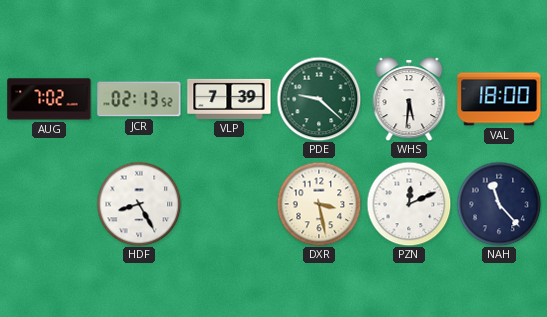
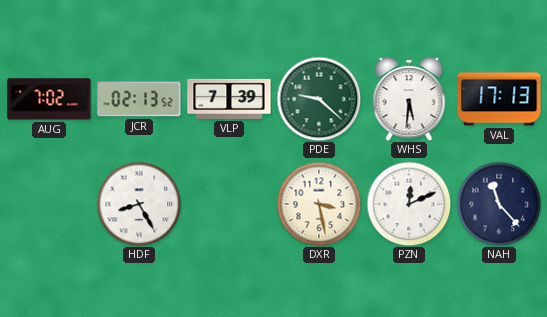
VAL: 18:00 -> 17:13 (499, 99)
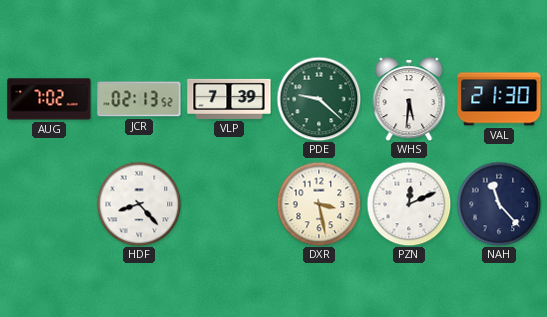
VAL: 17:13 -> 21:30 (499, 99)
HDF: 8:25 -> 8:23 (139, 204)
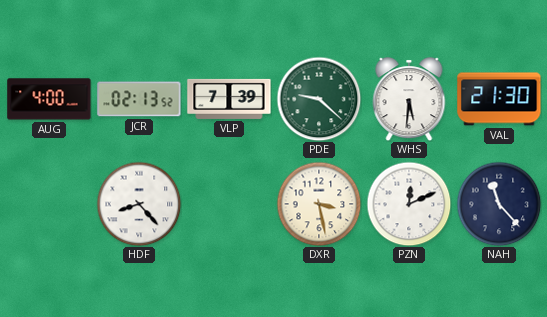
AUG: 7:02 -> 4:00 (49, 99)
